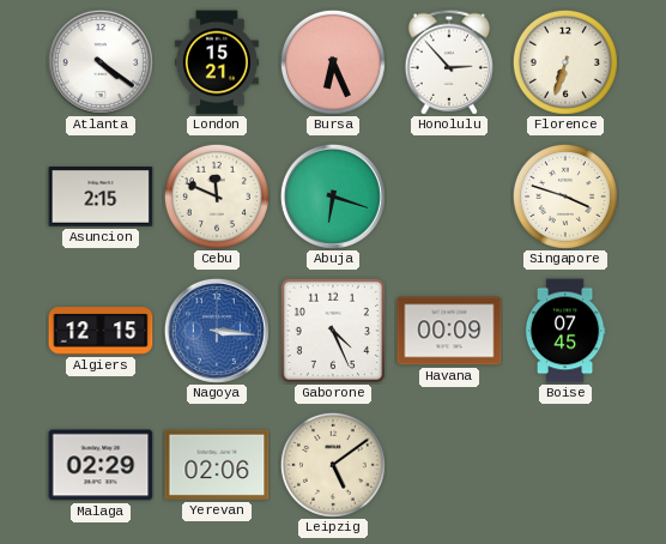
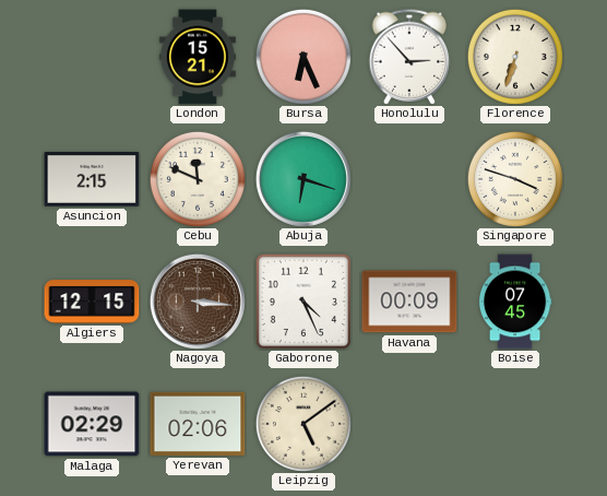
Atlanta: 4:21 -> none (101, 62)
Nagoya dial: blue -> brown (198, 302)
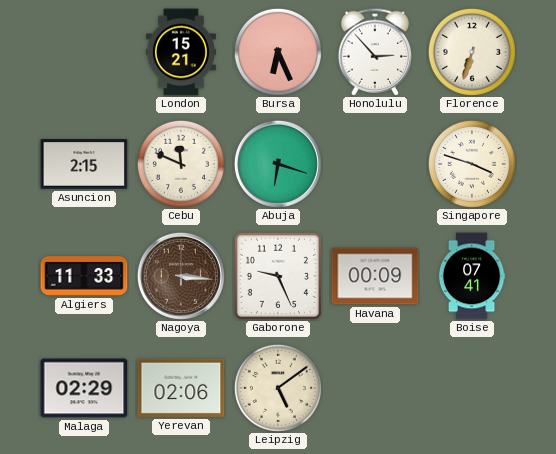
Algiers: 12:15 -> 11:33 (84, 276)
Gaborone: 4:26 -> 9:26 (278, 276)
Boise: 07:45 -> 07:41 (472, 276)
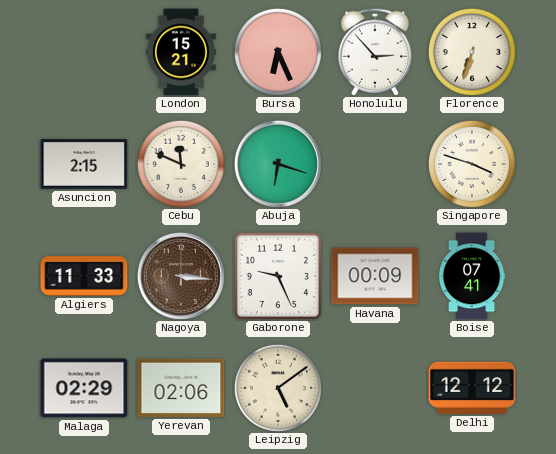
Delhi: none -> 12:12 (472, 388)
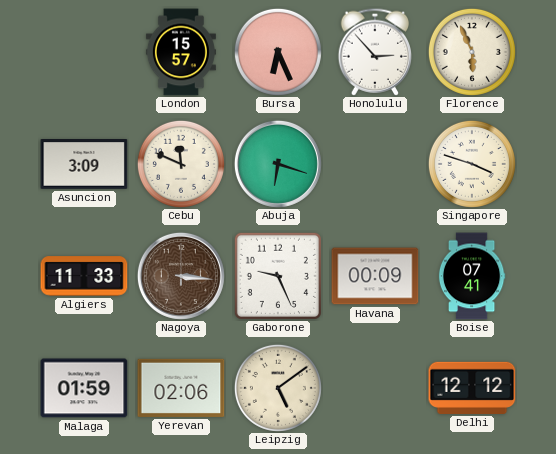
London: 15:21 -> 15:57 (181, 52)
Florence: 6:33 -> 5:56 (472, 52)
Asuncion: 2:15 -> 3:09 (84, 165)
Malaga: 02:29 -> 01:59 (84, 388)
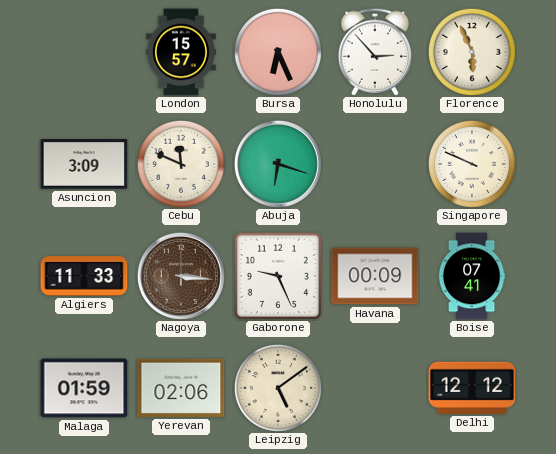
Singapore: 3:48 -> 9:49 (472, 164)
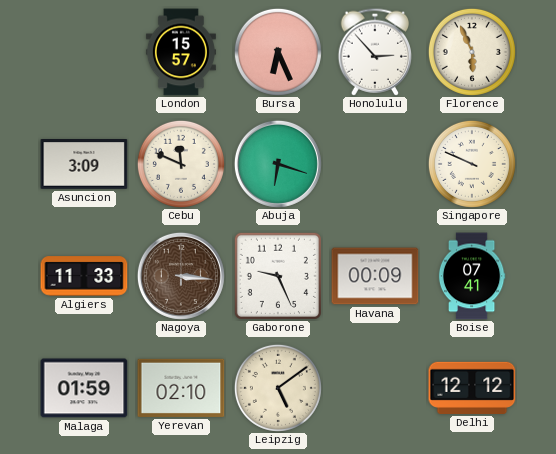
Yerevan: 02:06 -> 02:10 (181, 388)
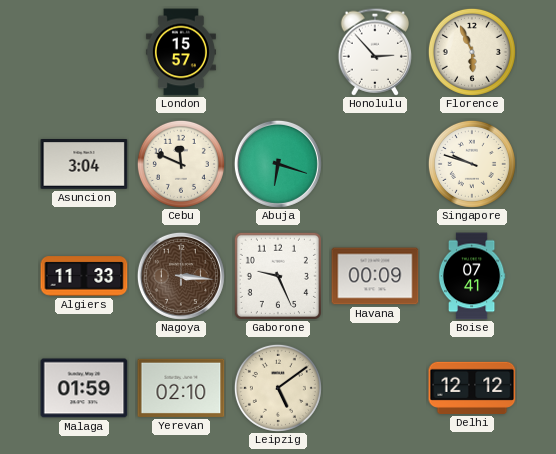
Bursa: 6:26 -> none (278, 52)
Asuncion: 3:09 -> 3:04 (84, 165)
Singapore: 9:49 -> 9:48 (472, 164)
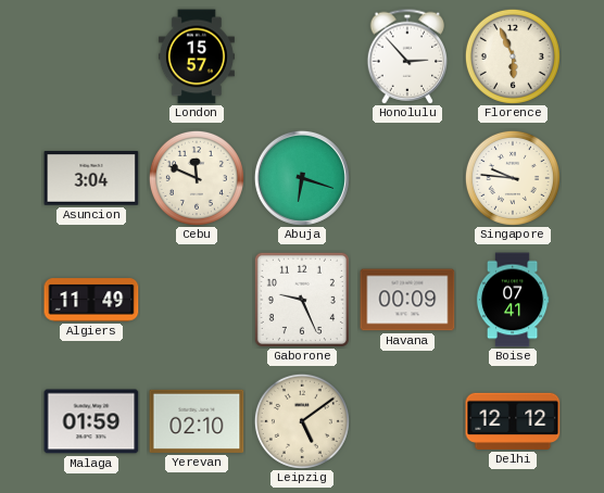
Singapore: 9:48 -> 9:46 (513, 178)
Algiers: 11:33 -> 11:49 (91, 300)
Nagoya: 3:16 -> none (181, 276)
